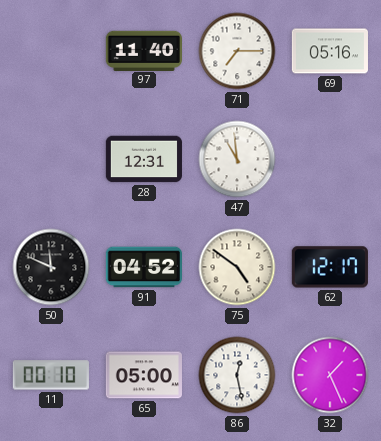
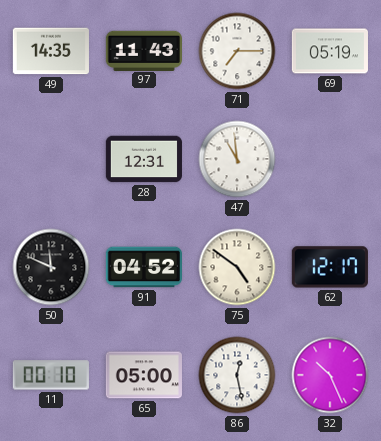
49: none -> 14:35 (51, 51)
97: 11:40 -> 11:43 (144, 50)
69: 05:16 -> 05:19 (330, 51)
32: 1:26 -> 10:26 (330, 375)
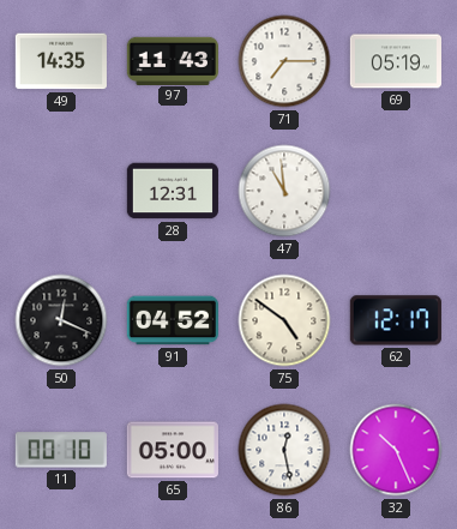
50: 11:49 -> 12:19 (61, 320)
